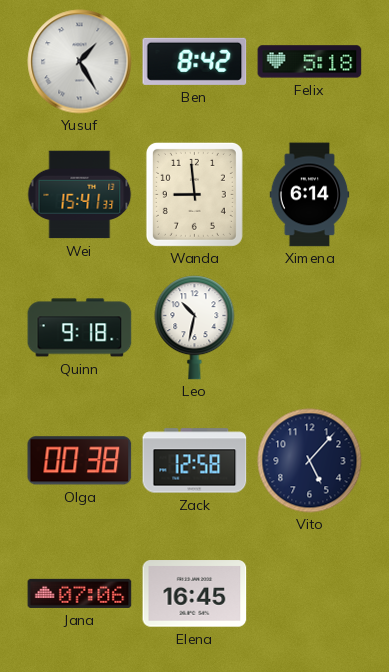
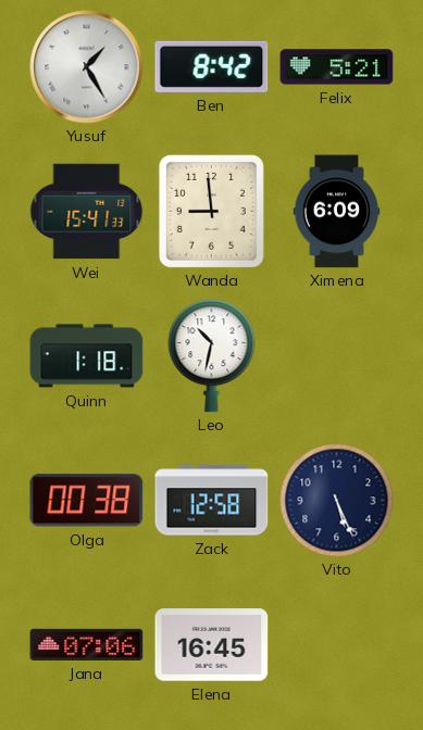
Felix: 5:18 -> 5:21 (337, 67)
Ximena: 6:14 -> 6:09 (337, 212)
Quinn: 9:18 -> 1:18 (87, 356)
Vito: 5:07 -> 5:26 (337, 501)
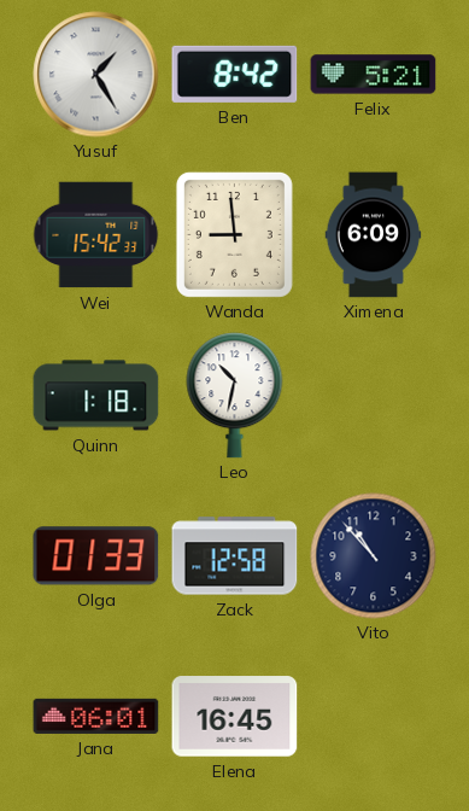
Wei: 15:41 -> 15:42 (96, 235)
Olga: 00:38 -> 01:33 (96, 556)
Vito: 5:26 -> 10:53 (374, 556)
Jana: 07:06 -> 06:01 (96, 716)
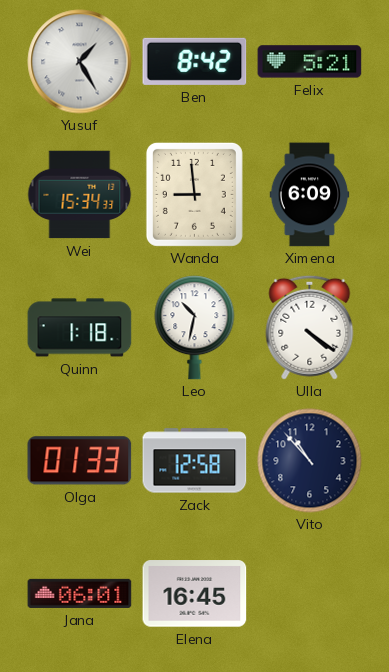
Wei: 15:42 -> 15:34 (80, 195)
Ulla: none -> 4:21 (310, 327)
